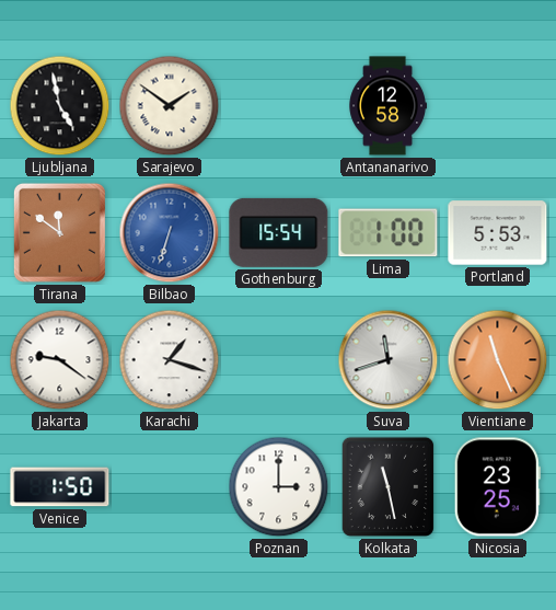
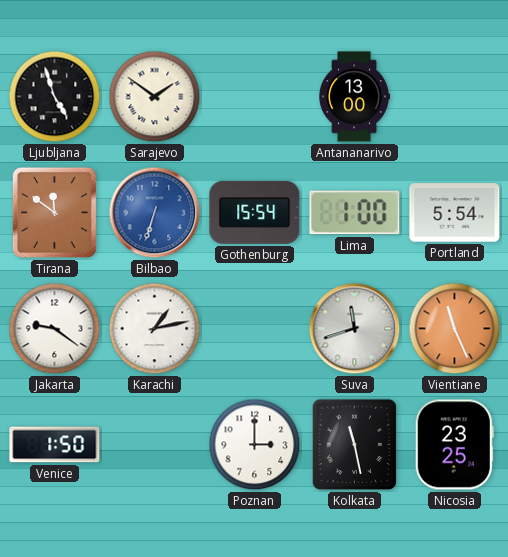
Ljubljana: 4:58 -> 4:57 (55, 97)
Antananarivo: 12:58 -> 13:00 (354, 97)
Portland: 5:53 -> 5:54 (455, 213)
Karachi: 1:18 -> 1:13 (155, 329)
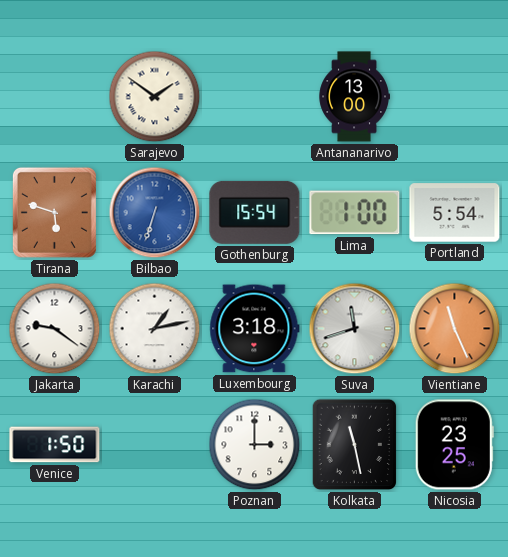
Ljubljana: 4:57 -> none (55, 97)
Tirana: 11:51 -> 5:48 (54, 212)
Luxembourg: none -> 3:18 (255, 329)
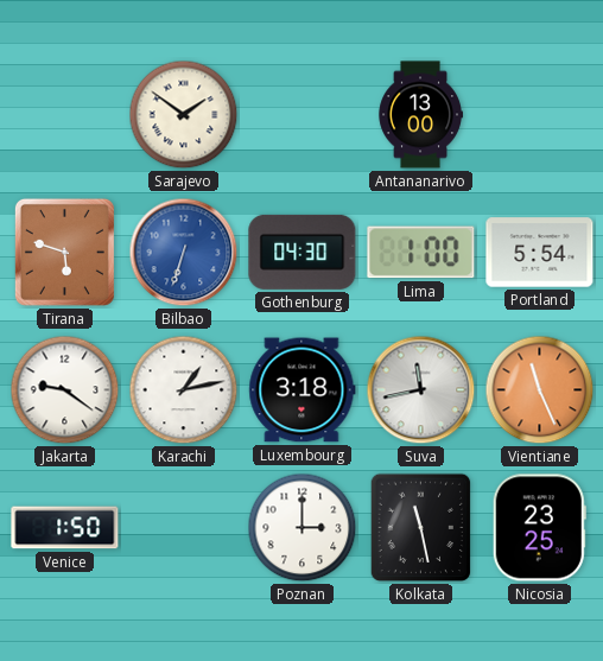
Gothenburg: 15:54 -> 04:30 (303, 252)
Suva: 11:42 -> 11:43 (421, 390)
